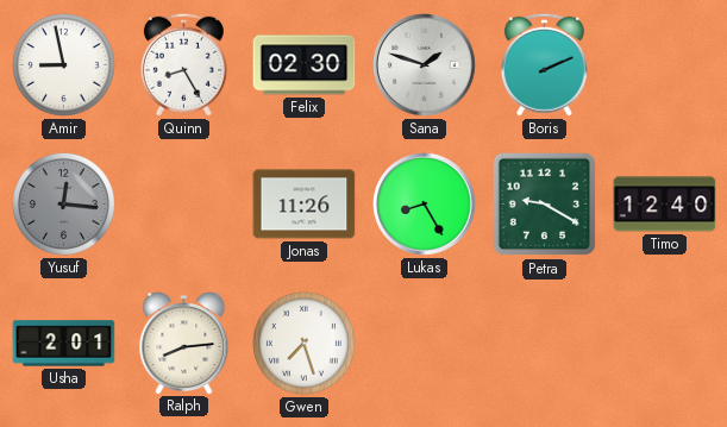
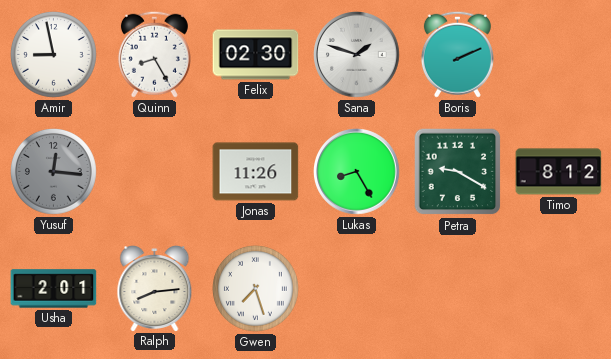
Timo: 12:40 -> 8:12 (559, 172)
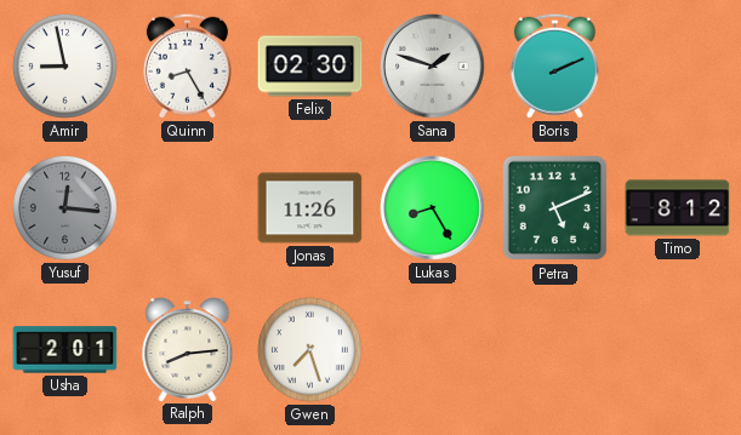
Petra: 9:20 -> 5:11 (555, 208)
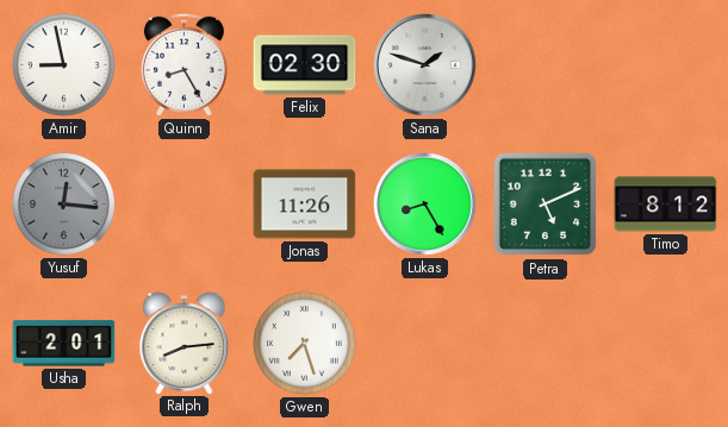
Boris: 2:11 -> none (554, 65)
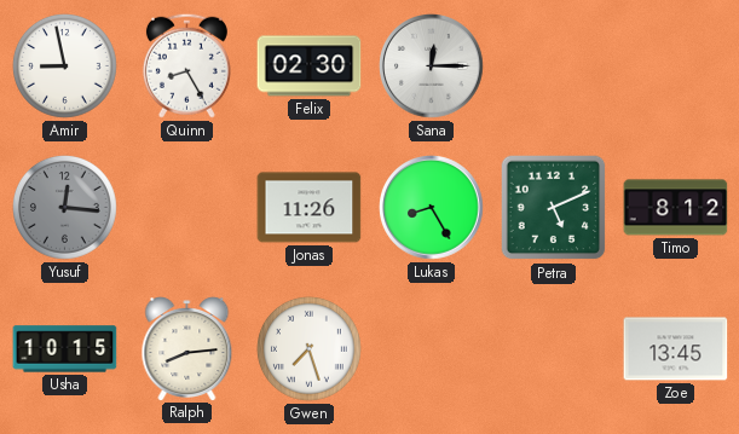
Sana: 1:48 -> 12:15 (432, 66)
Usha: 2:01 -> 10:15 (65, 349)
Zoe: none -> 13:45 (676, 349)
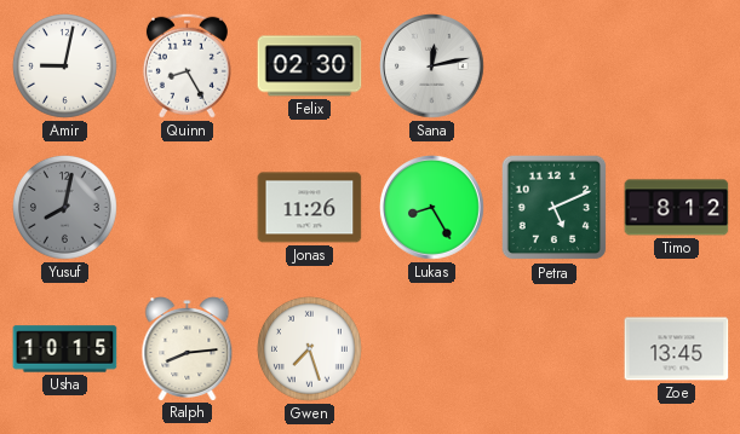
Amir: 8:58 -> 9:02 (64, 66)
Sana: 12:15 -> 12:13 (432, 66)
Yusuf: 12:16 -> 8:02 (64, 208)
